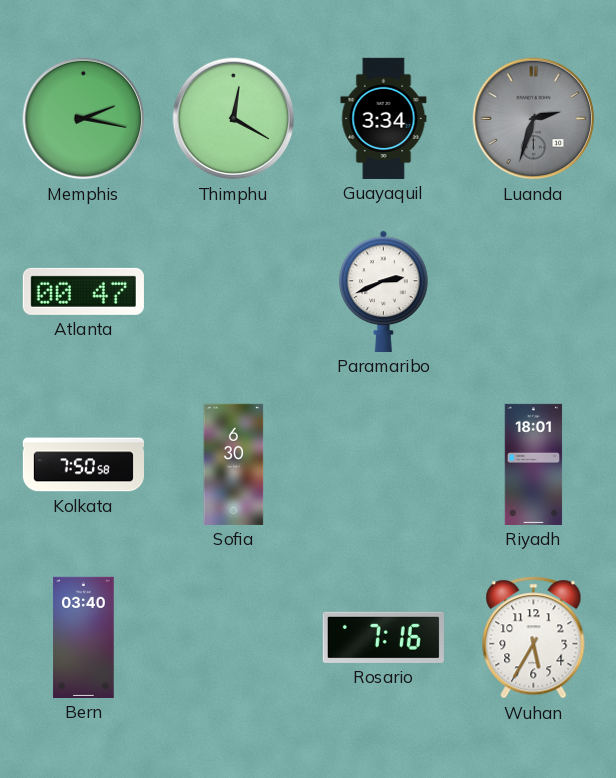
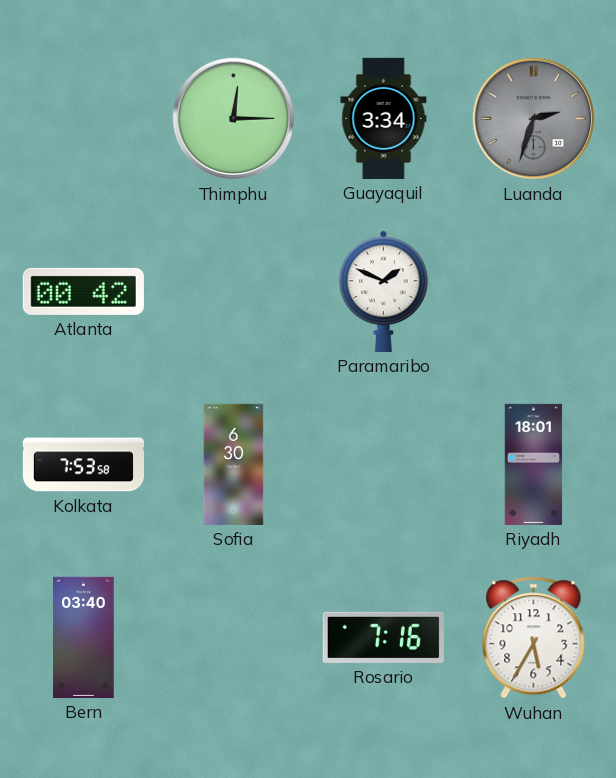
Memphis: 2:17 -> none (84, 119)
Thimphu: 12:20 -> 12:15 (234, 119)
Atlanta: 00:47 -> 00:42 (83, 291)
Paramaribo: 2:41 -> 1:49 (384, 291)
Kolkata: 7:50 -> 7:53 (83, 465)
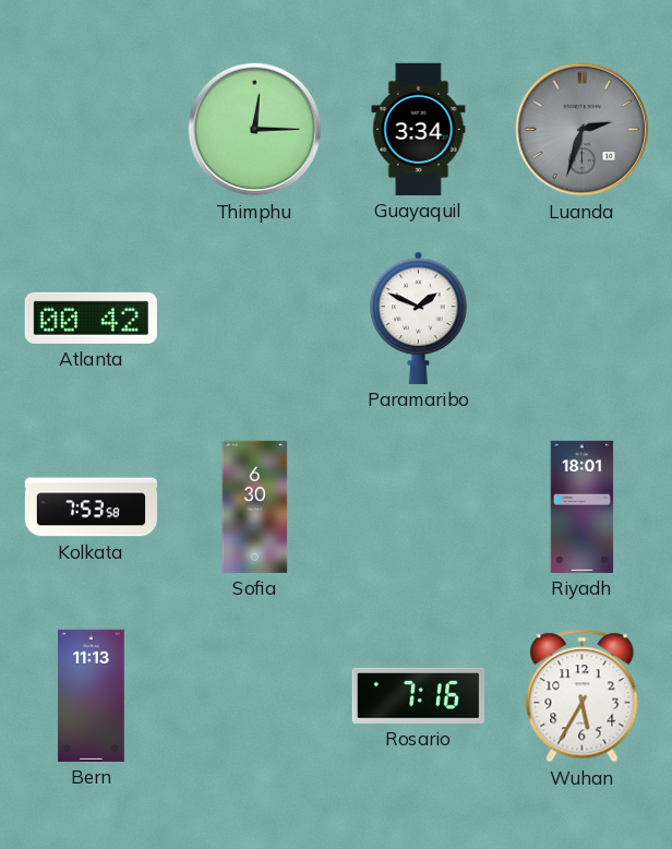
Bern: 03:40 -> 11:13 (92, 695)
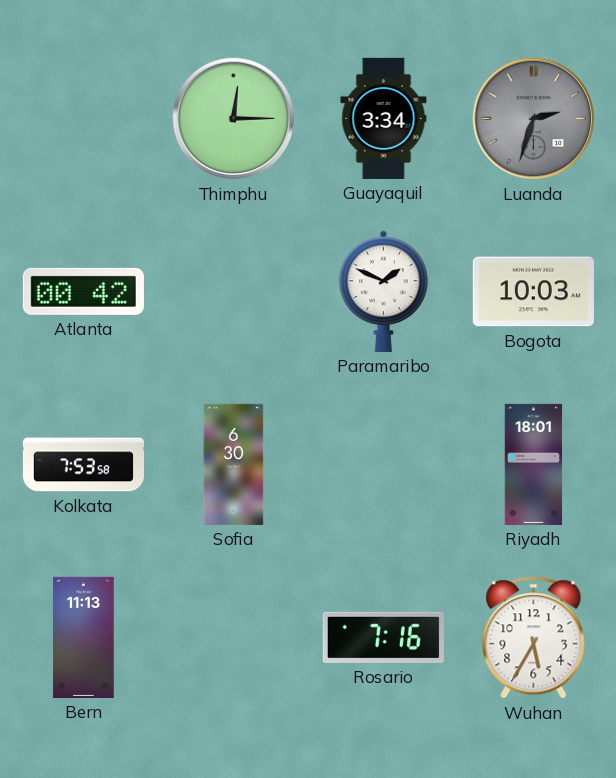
Bogota: none -> 10:03 (533, 292)
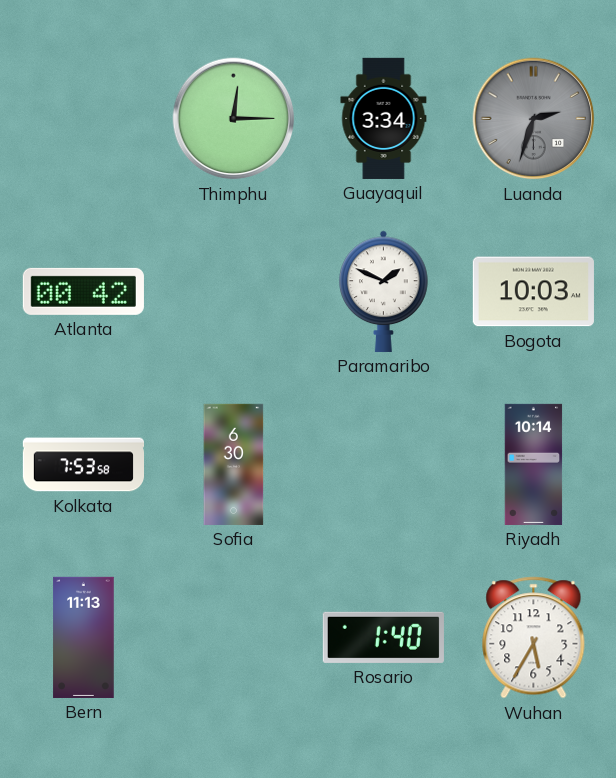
Riyadh: 18:01 -> 10:14 (534, 464)
Rosario: 7:16 -> 1:40 (383, 637)
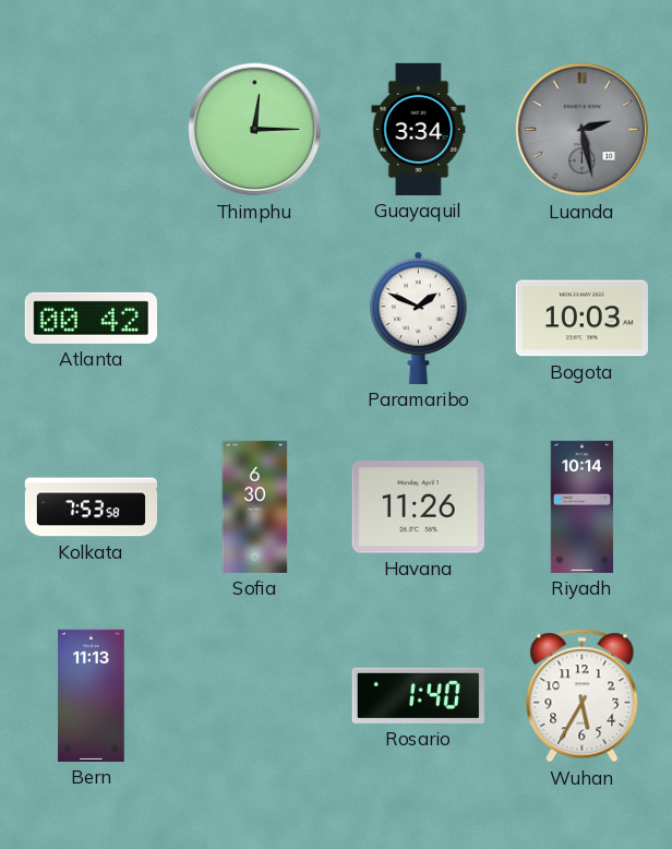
Luanda: 2:33 -> 2:28 (583, 130)
Havana: none -> 11:26 (418, 507)
